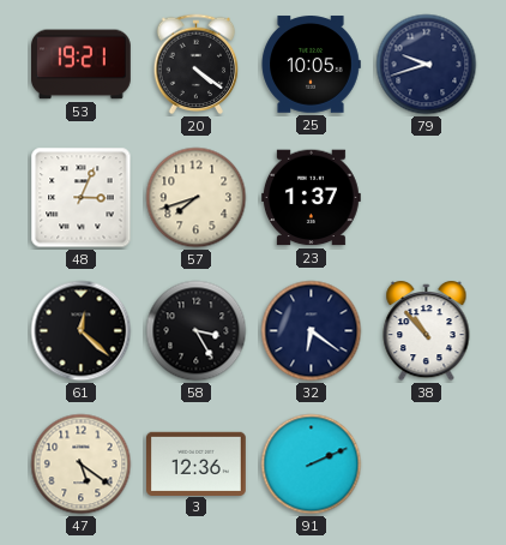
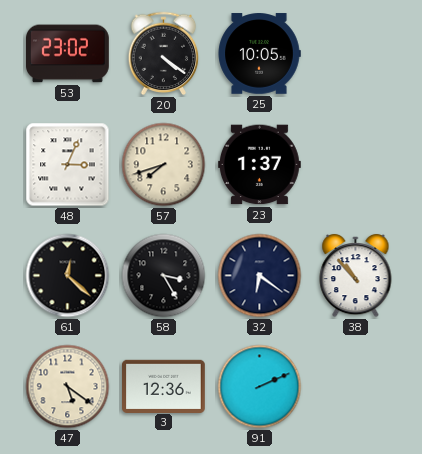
53: 19:21 -> 23:02 (68, 54)
79: 9:42 -> none (427, 65)
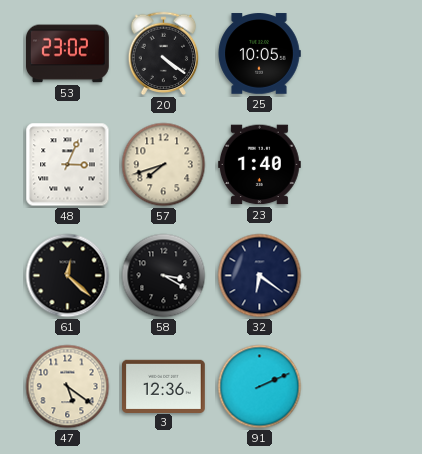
23: 1:37 -> 1:40 (260, 165)
58: 3:25 -> 3:20 (164, 276)
38: 10:53 -> none (356, 276)
